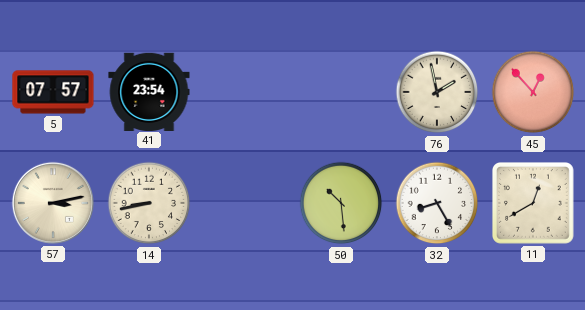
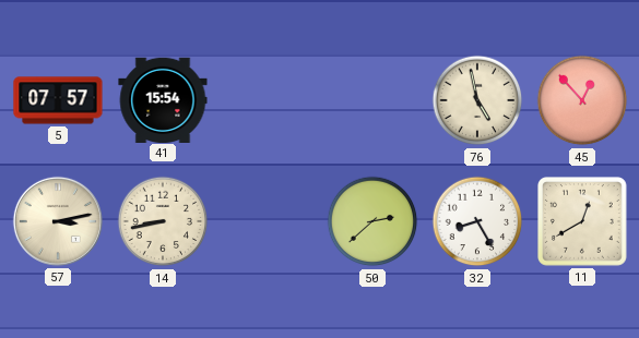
41: 23:54 -> 15:54 (163, 99)
76: 1:58 -> 4:58 (477, 100)
50: 10:29 -> 2:38 (372, 221)
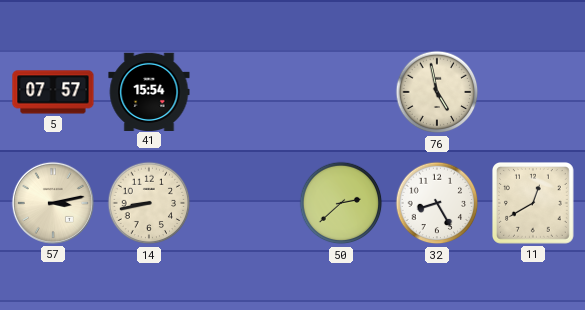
45: 12:53 -> none (582, 100)
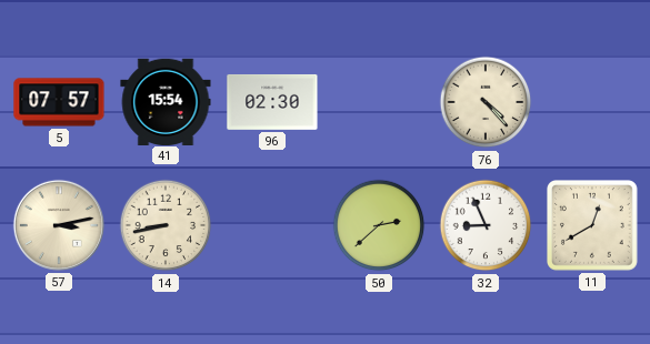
96: none -> 02:30 (272, 102)
76: 4:58 -> 4:23 (486, 102)
32: 8:25 -> 8:56 (486, 225)
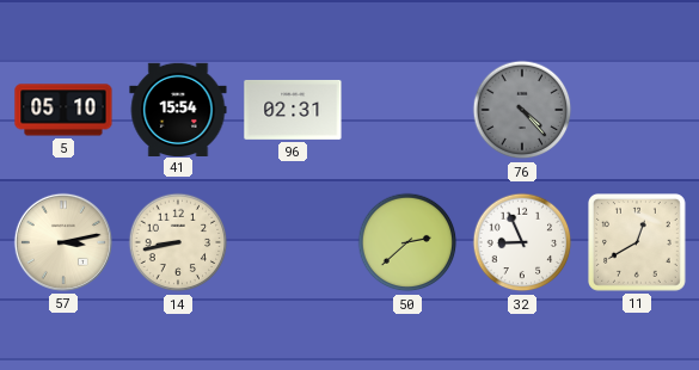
5: 07:57 -> 05:10 (63, 110)
96: 02:30 -> 02:31 (293, 110)
76 dial: cream -> grey (522, 110)
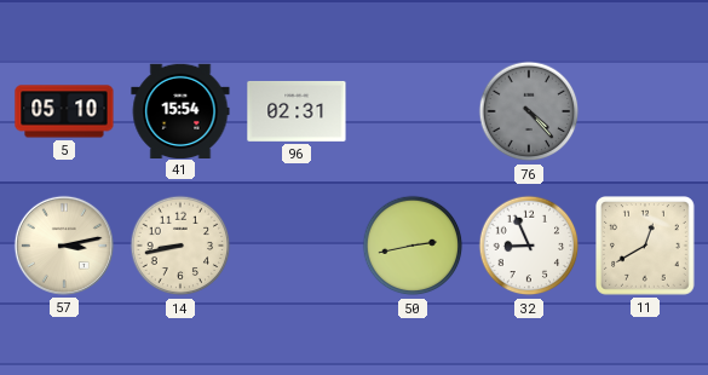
50: 2:38 -> 2:43 (413, 246)
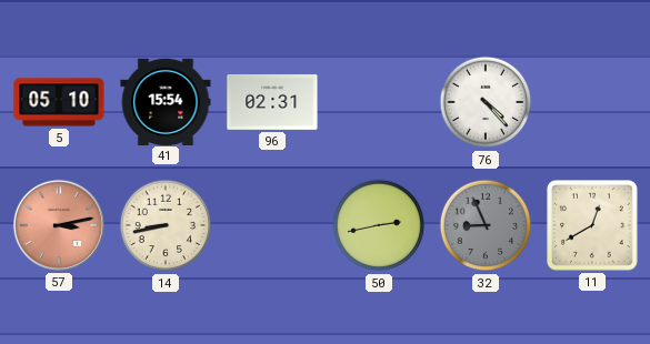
76 dial: grey -> white (486, 102)
57 dial: cream -> salmon (59, 225)
32 dial: white -> grey (486, 225)
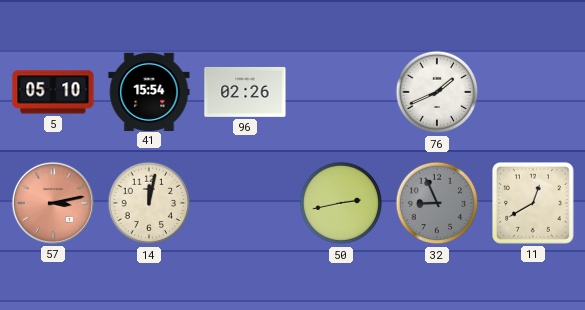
96: 02:31 -> 02:26 (245, 92)
76: 4:23 -> 1:41 (437, 92)
14: 8:43 -> 12:02 (149, 203)
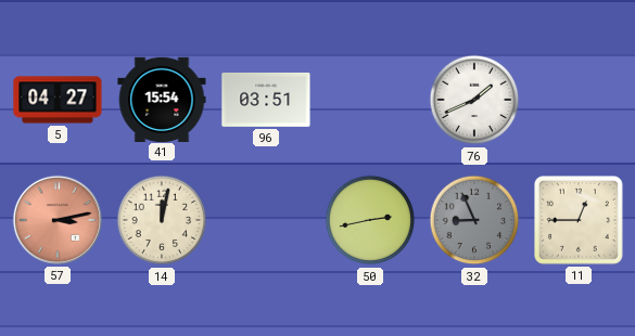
5: 05:10 -> 04:27 (58, 100)
96: 02:26 -> 03:51 (266, 100)
11: 12:40 -> 12:45 (580, 221)
